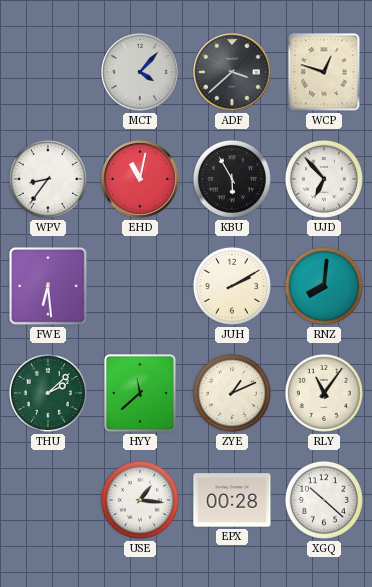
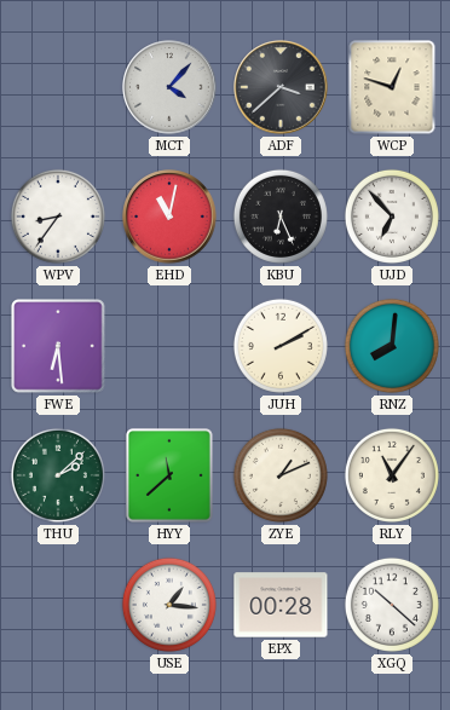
KBU: 5:55 -> 6:26 (281, 217)
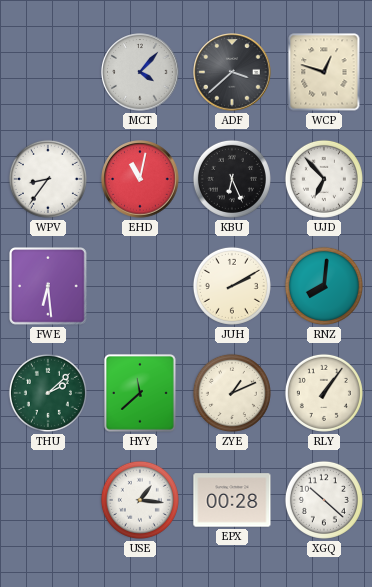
RLY: 11:06 -> 1:06 (324, 393)
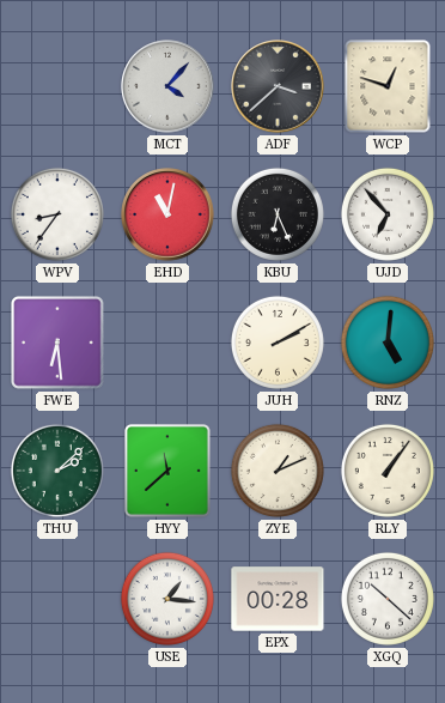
RNZ: 8:01 -> 5:01 (388, 343)
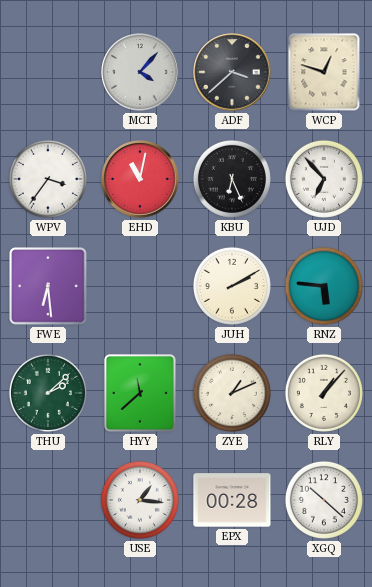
WPV: 8:36 -> 3:36 (48, 179)
RNZ: 5:01 -> 5:46 (324, 286)
RLY: 1:06 -> 1:07 (324, 393)
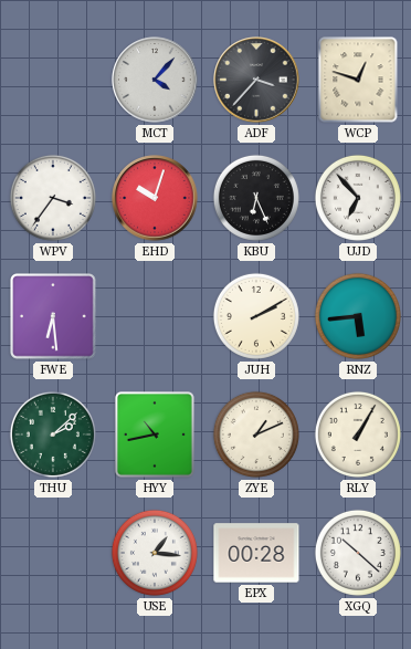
ADF: 3:38 -> 3:37 (256, 80)
EHD: 11:02 -> 10:03 (155, 198)
RNZ: 5:46 -> 5:44 (358, 316)
HYY: 11:38 -> 10:43 (155, 435)
RLY: 1:07 -> 1:05 (358, 435)
